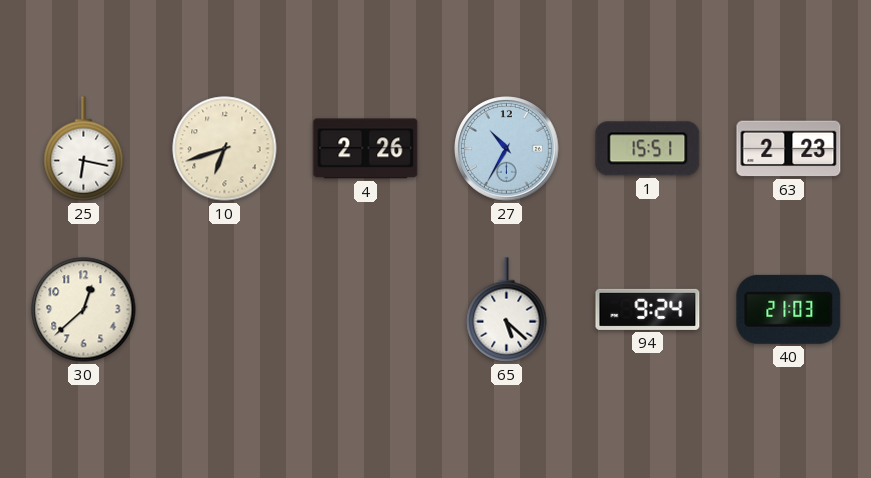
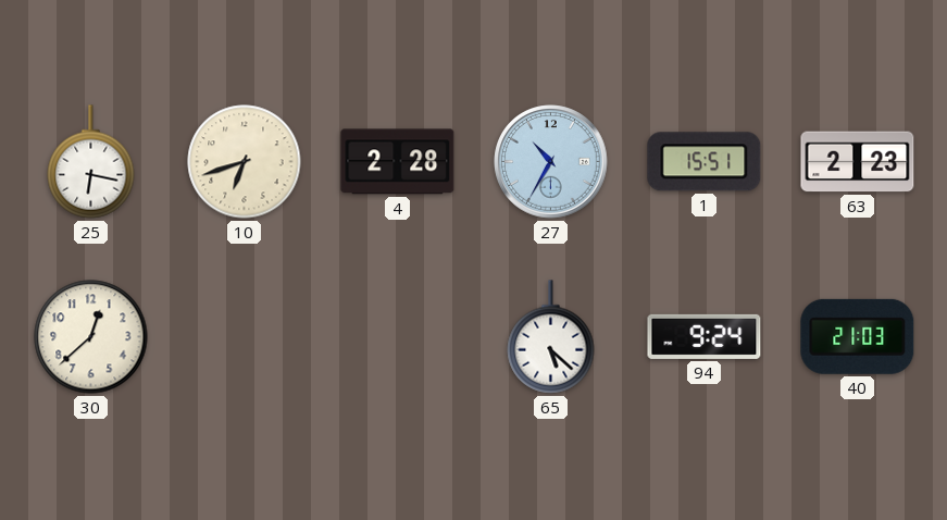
4: 2:26 -> 2:28 (398, 162)
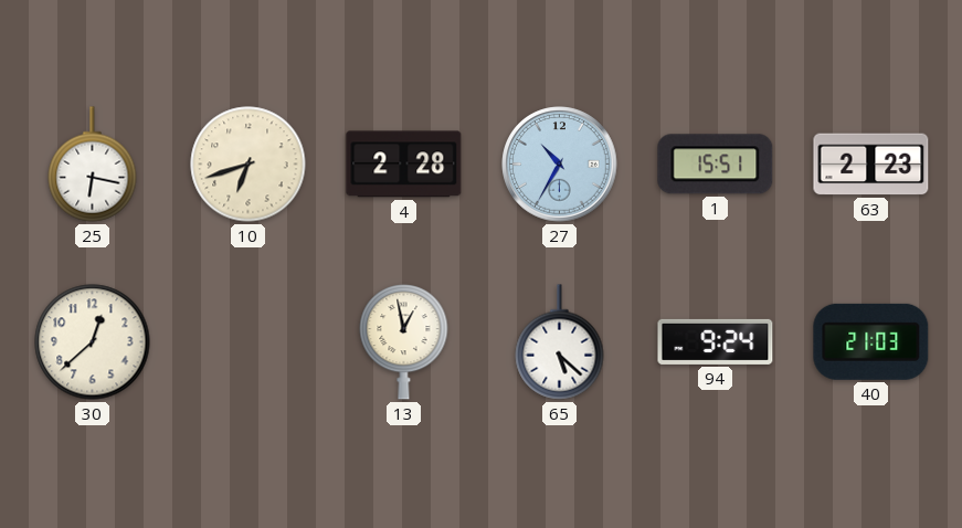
13: none -> 12:58 (404, 342)
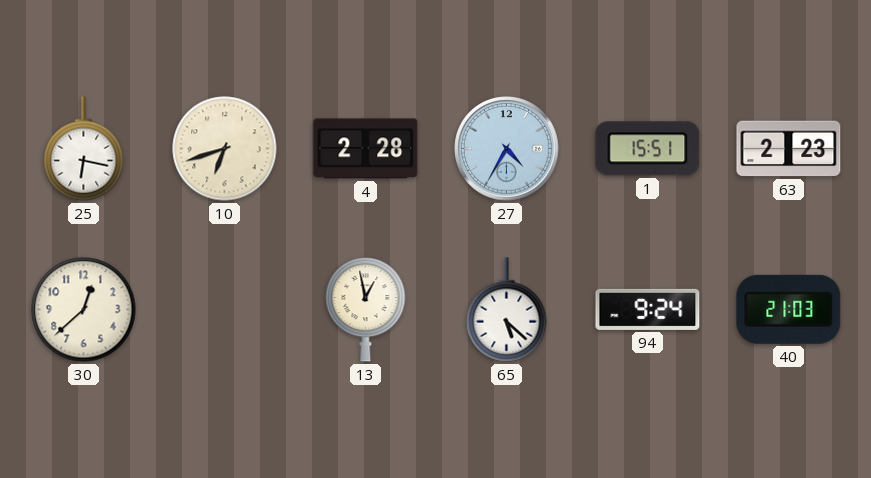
27: 10:35 -> 4:35 (507, 149)
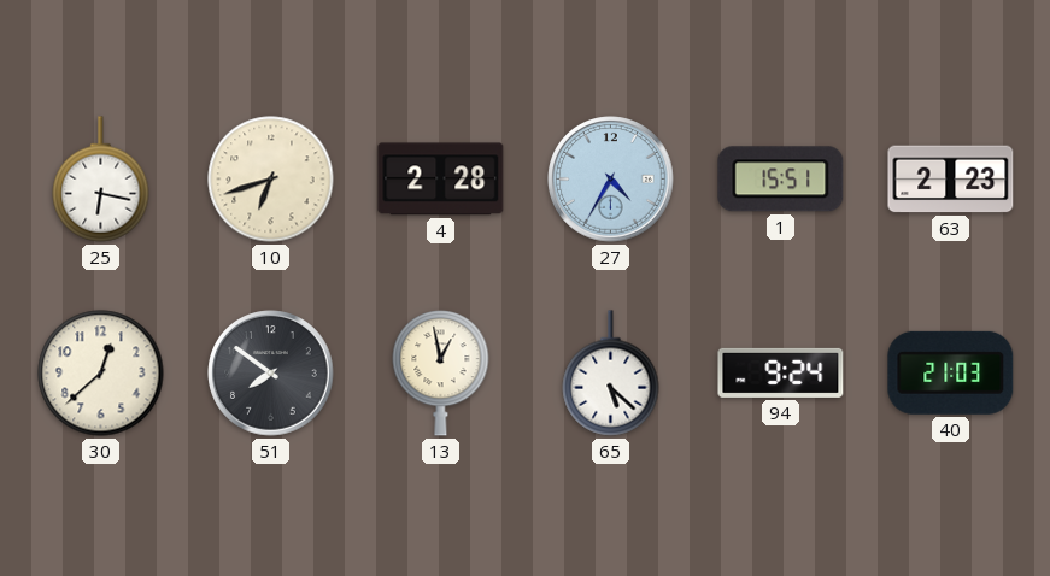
51: none -> 7:51 (271, 374)
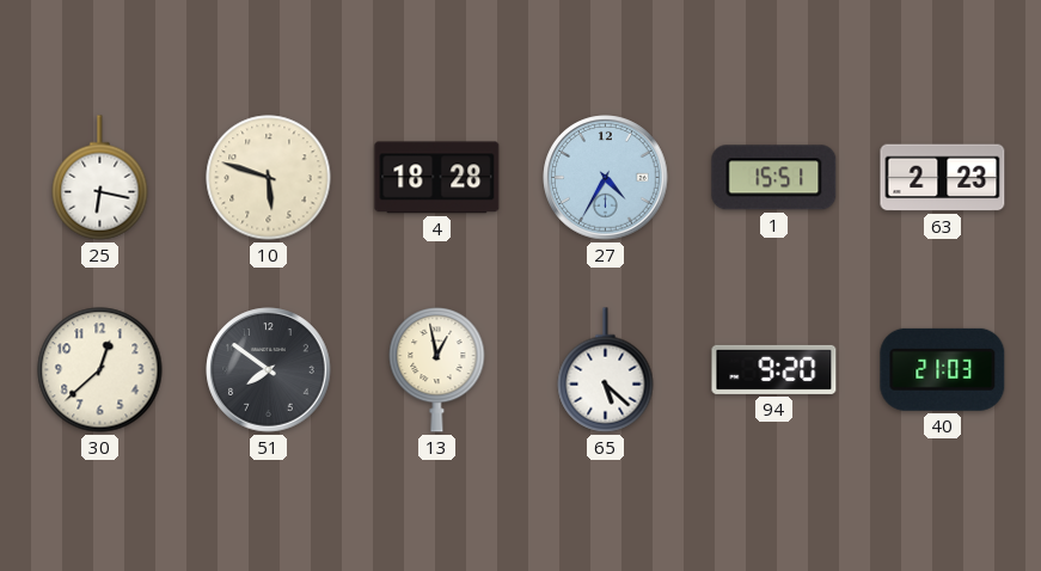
10: 6:42 -> 5:48 (269, 178)
4: 2:28 -> 18:28 (437, 178)
94: 9:24 -> 9:20 (774, 369)
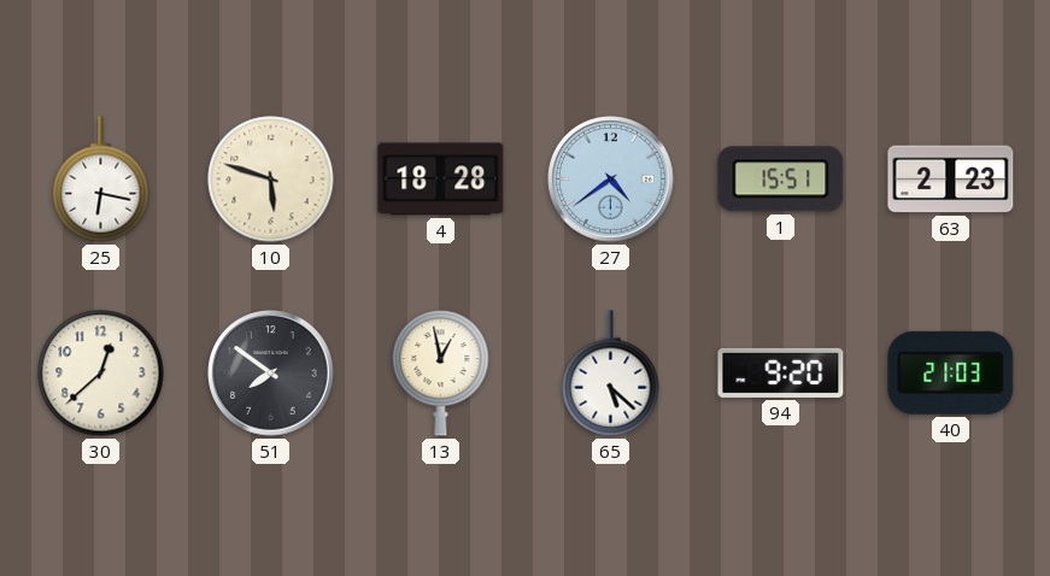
27: 4:35 -> 4:39 (611, 180)
